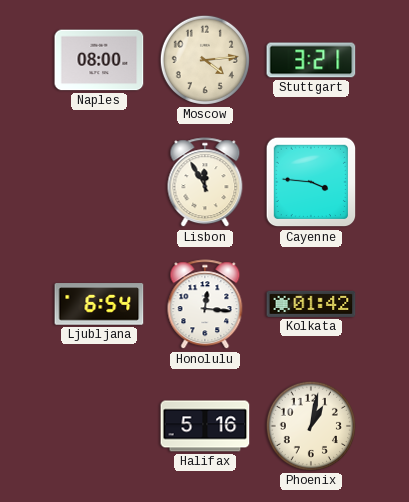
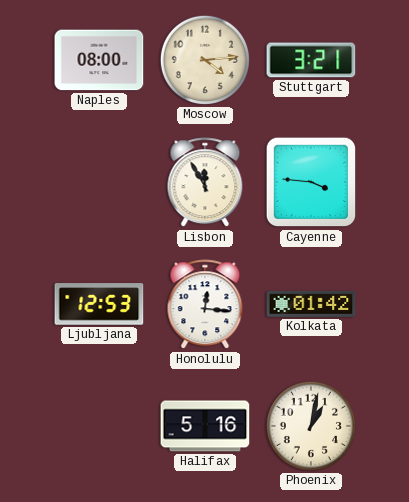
Ljubljana: 6:54 -> 12:53 (99, 304)
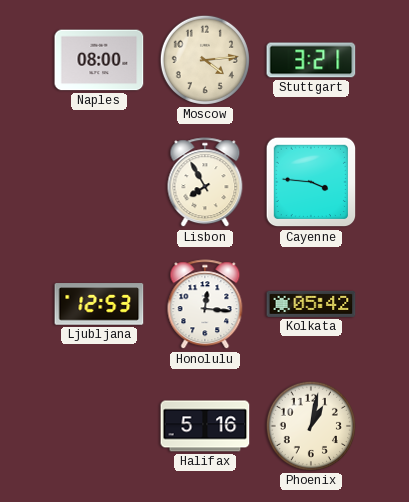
Lisbon: 11:55 -> 7:55 (205, 183)
Kolkata: 01:42 -> 05:42 (311, 304)
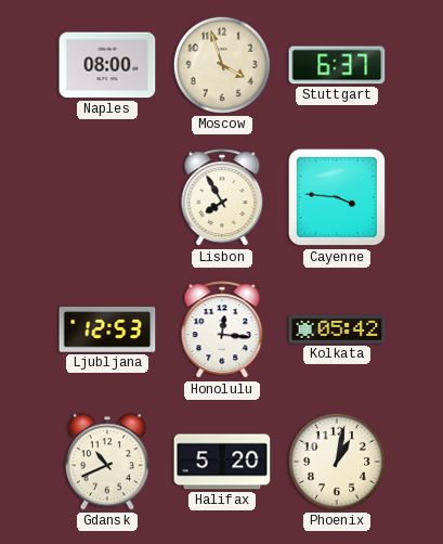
Moscow: 4:14 -> 3:57 (222, 65)
Stuttgart: 3:21 -> 6:37 (337, 65)
Gdansk: none -> 10:41 (107, 462)
Halifax: 5:16 -> 5:20 (222, 462)
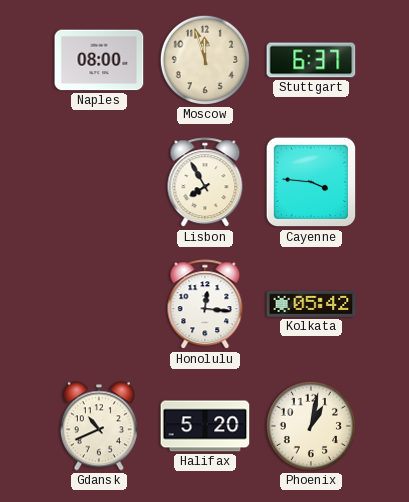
Moscow: 3:57 -> 11:57 (205, 60)
Ljubljana: 12:53 -> none (107, 329)
